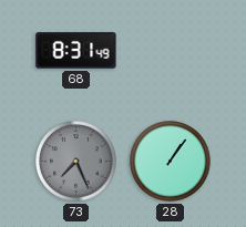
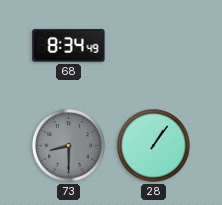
68: 8:31 -> 8:34 (69, 46)
73: 7:26 -> 8:30 (69, 146)
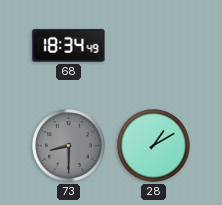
68: 8:34 -> 18:34 (69, 46)
28: 1:06 -> 1:10 (154, 146)
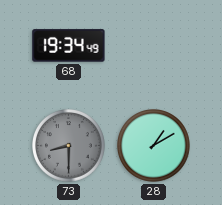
68: 18:34 -> 19:34 (69, 46)
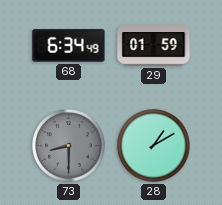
68: 19:34 -> 6:34 (69, 46)
29: none -> 01:59 (154, 46)
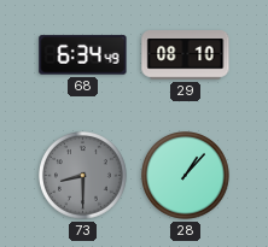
29: 01:59 -> 08:10 (186, 55)
28: 1:10 -> 1:07 (186, 176)
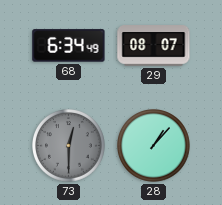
29: 08:10 -> 08:07 (154, 46)
73: 8:30 -> 12:30 (69, 146)
